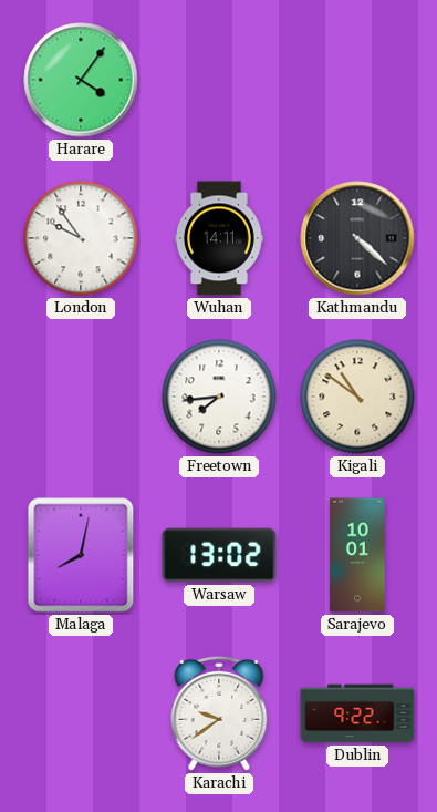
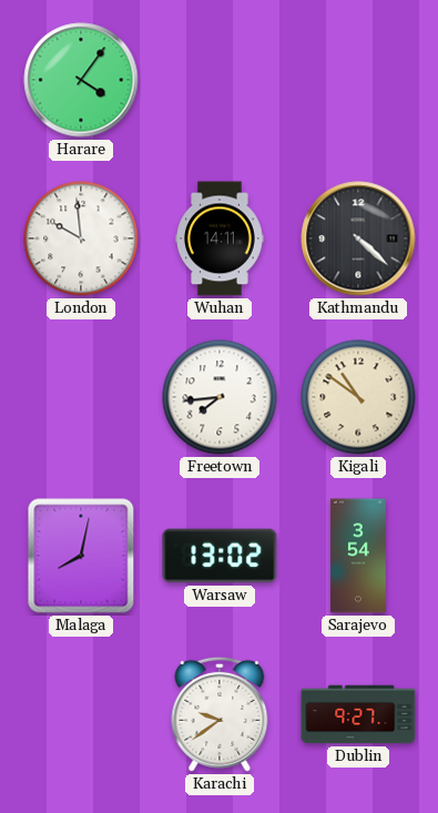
London: 9:54 -> 9:59 (81, 238)
Sarajevo: 10:01 -> 3:54 (358, 556)
Dublin: 9:22 -> 9:27 (358, 714)
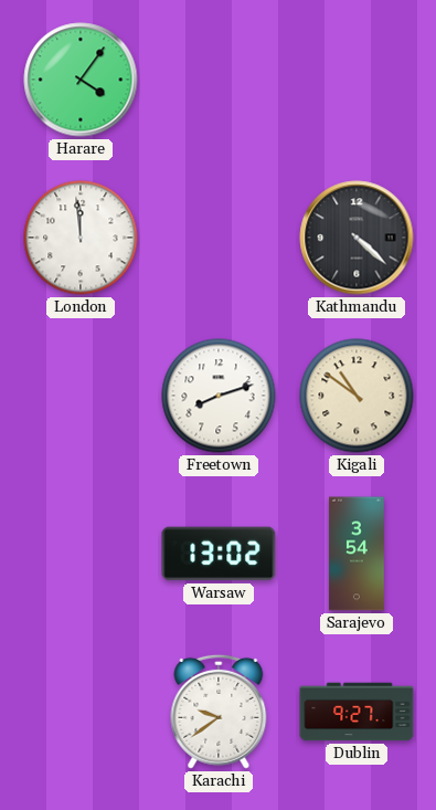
London: 9:59 -> 11:59 (81, 238)
Wuhan: 14:11 -> none (220, 238)
Freetown: 7:44 -> 8:12 (219, 396)
Malaga: 8:02 -> none (81, 556)
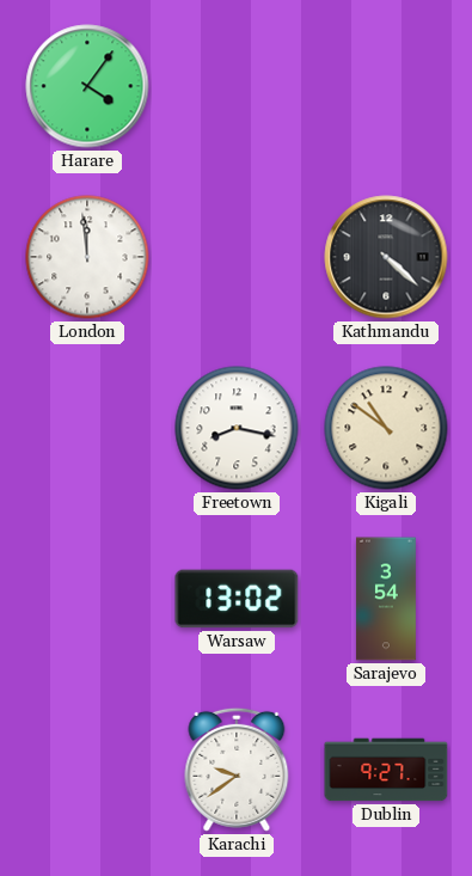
Freetown: 8:12 -> 8:17 (237, 428)
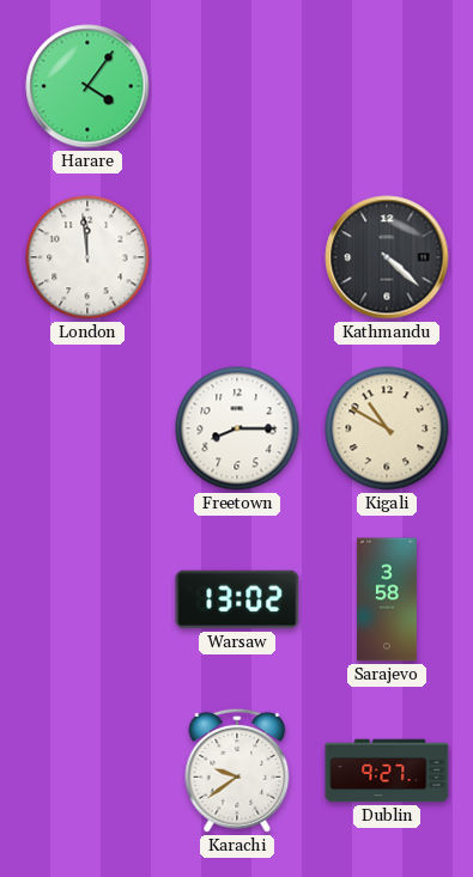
Freetown: 8:17 -> 8:15 (237, 428)
Kigali: 10:51 -> 10:50 (387, 428)
Sarajevo: 3:54 -> 3:58 (387, 599)
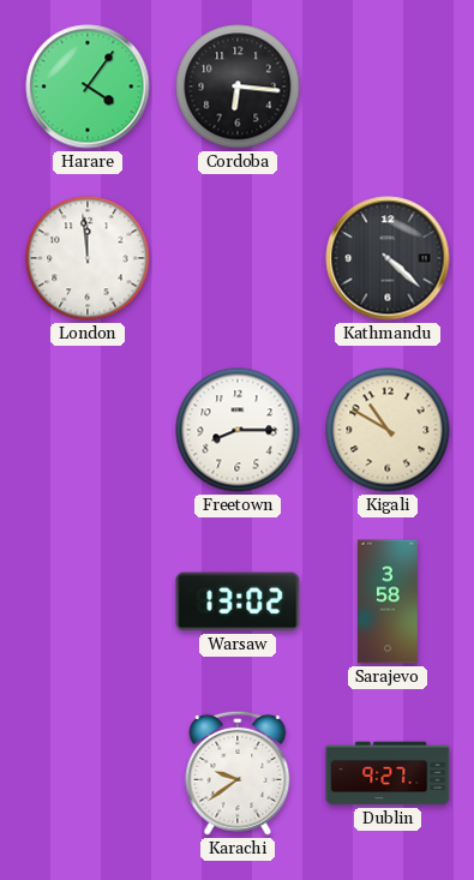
Cordoba: none -> 6:16 (238, 86)
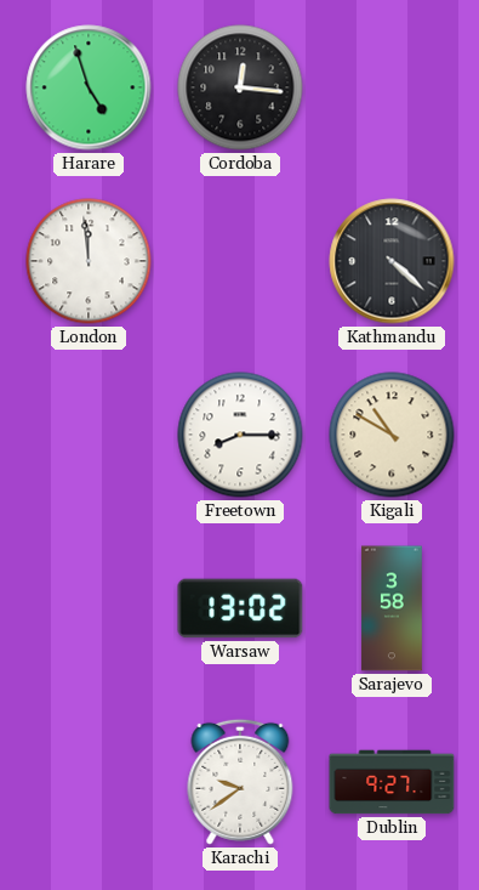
Harare: 4:06 -> 4:57 (89, 87)
Cordoba: 6:16 -> 12:16 (240, 87)
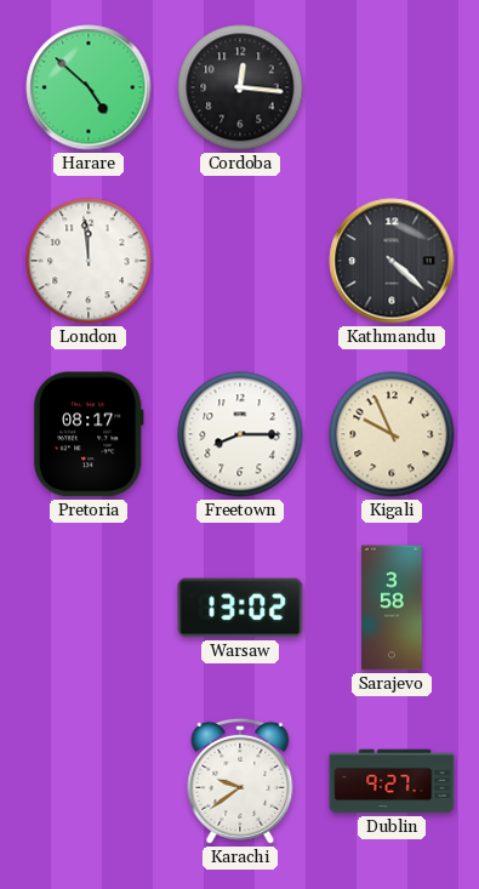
Harare: 4:57 -> 4:52 (89, 87)
Pretoria: none -> 08:17 (89, 434)
Kigali: 10:50 -> 9:56 (392, 434)
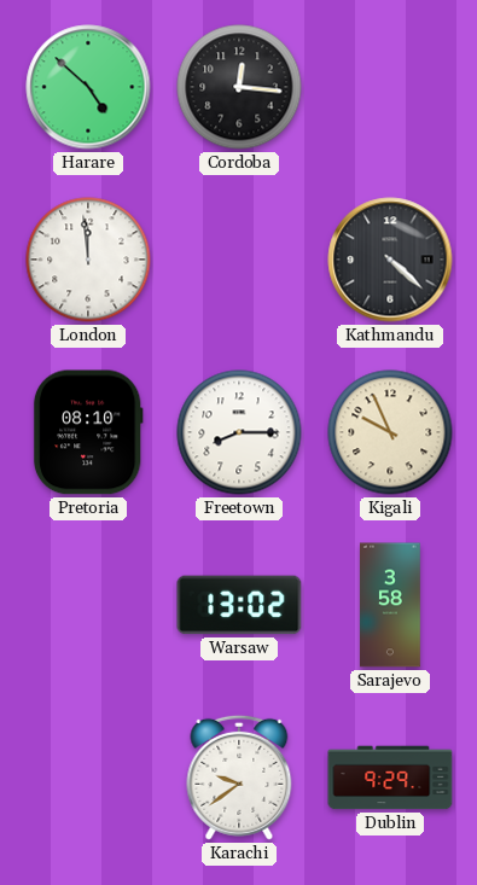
Pretoria: 08:17 -> 08:10 (88, 432)
Dublin: 9:27 -> 9:29 (390, 778)
